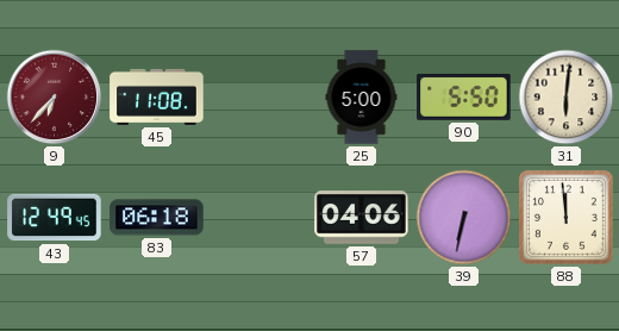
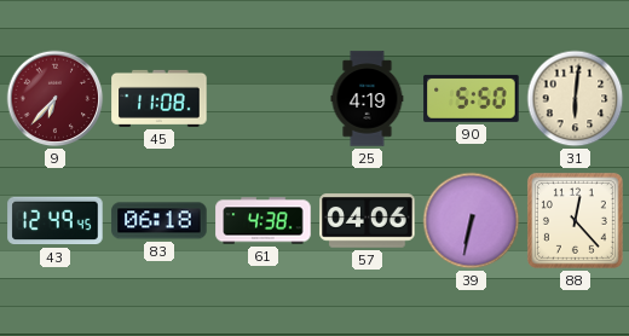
25: 5:00 -> 4:19 (368, 99)
61: none -> 4:38 (264, 221)
88: 11:59 -> 12:23 (575, 220)
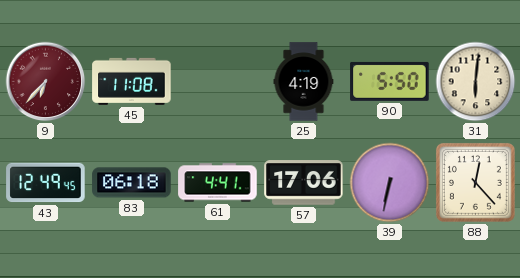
61: 4:38 -> 4:41 (218, 183)
57: 04:06 -> 17:06 (304, 183)
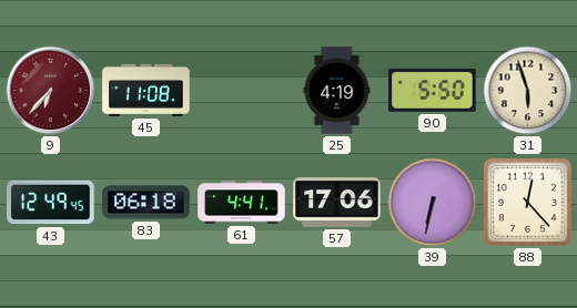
31: 6:01 -> 5:57 (528, 91)
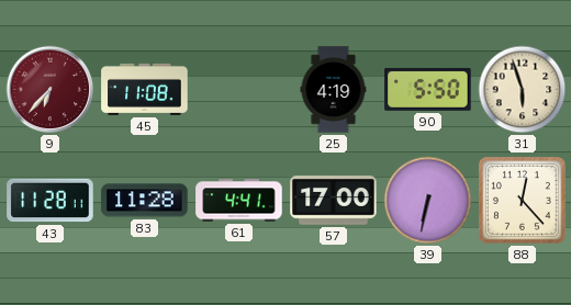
43: 12:49 -> 11:28 (51, 201)
83: 06:18 -> 11:28 (145, 201)
57: 17:06 -> 17:00 (334, 201)
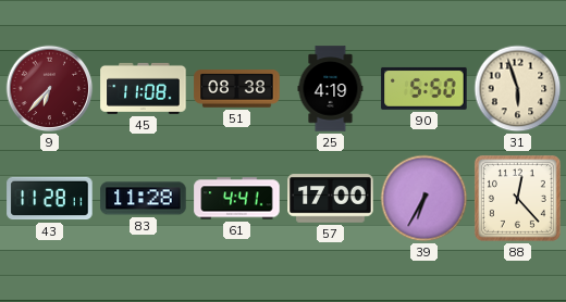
51: none -> 08:38 (237, 89)
39: 6:32 -> 6:35 (424, 199)
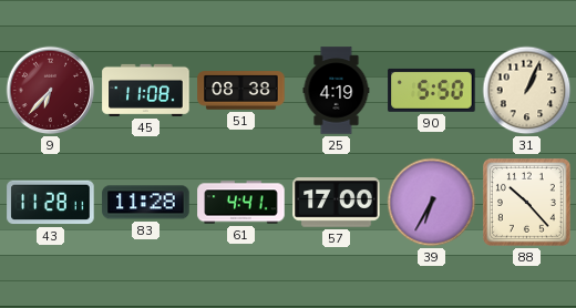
31: 5:57 -> 1:04 (527, 91)
88: 12:23 -> 10:23 (526, 202)
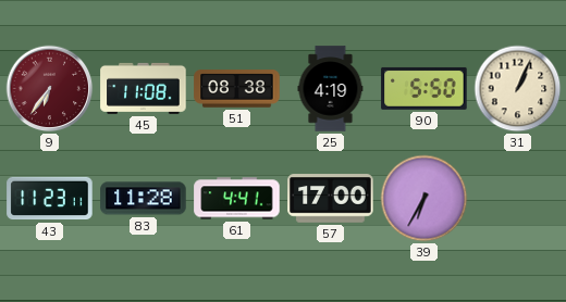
9: 6:37 -> 6:36 (50, 89)
43: 11:28 -> 11:23 (50, 199)
88: 10:23 -> none (526, 202)
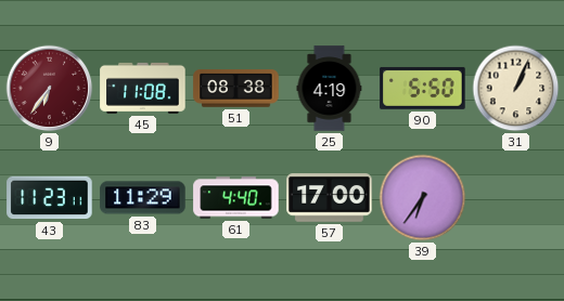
83: 11:28 -> 11:29 (143, 198)
61: 4:41 -> 4:40 (236, 198)
39: 6:35 -> 6:36 (423, 198)
